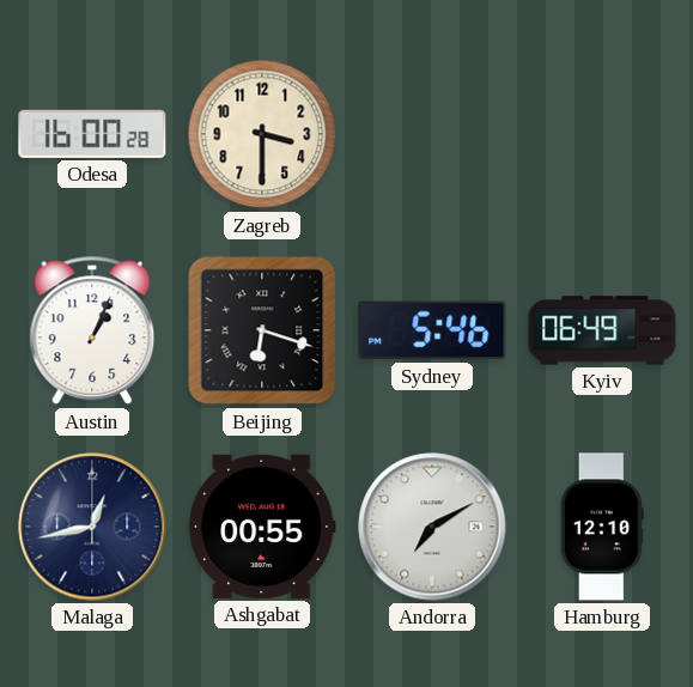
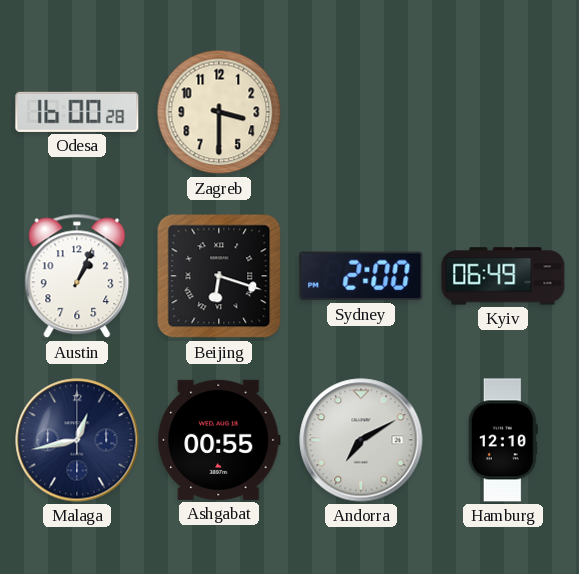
Sydney: 5:46 -> 2:00 (361, 276)
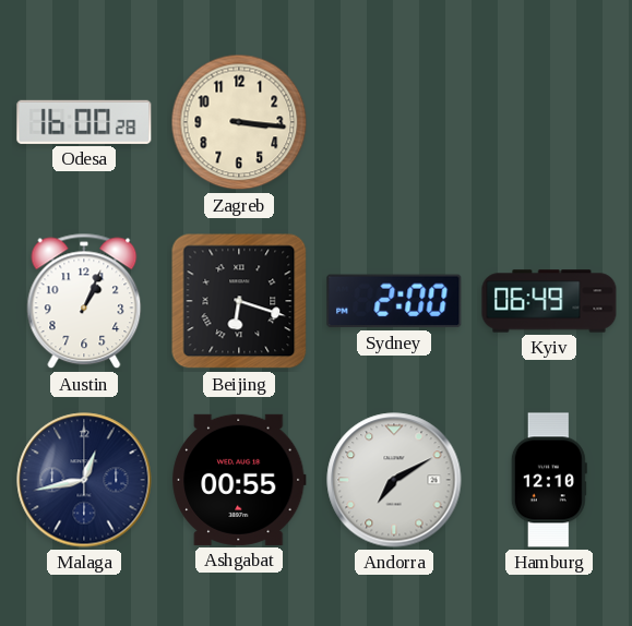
Zagreb: 3:30 -> 3:16 (239, 122)
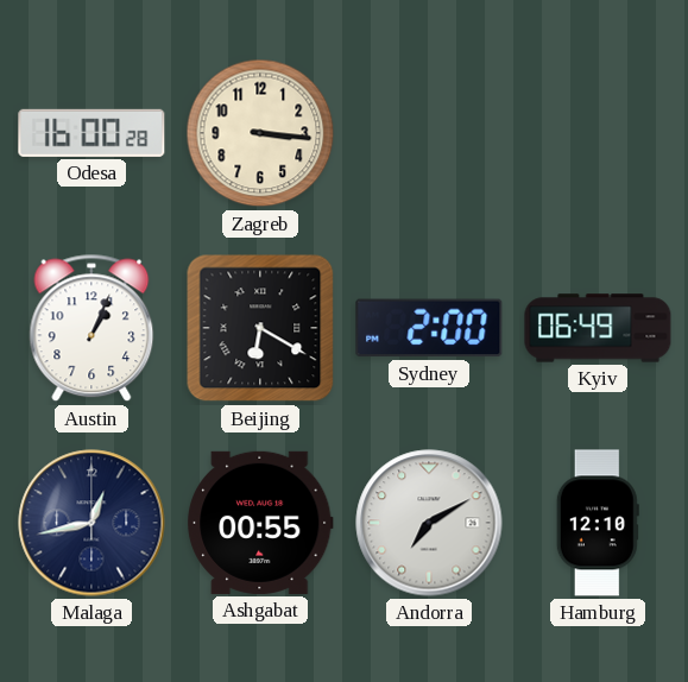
Beijing: 6:18 -> 6:20 (260, 328)
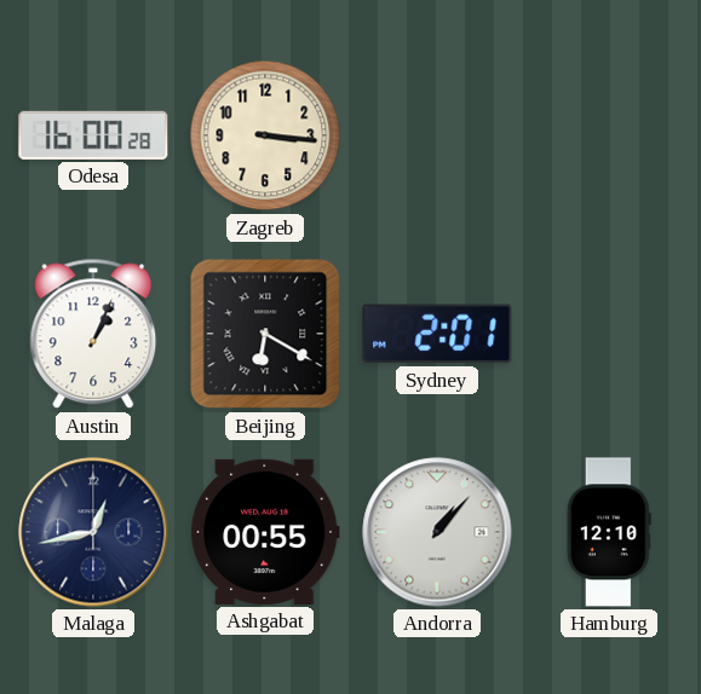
Sydney: 2:00 -> 2:01 (437, 334)
Kyiv: 06:49 -> none (598, 328)
Andorra: 7:10 -> 1:07 (437, 532)
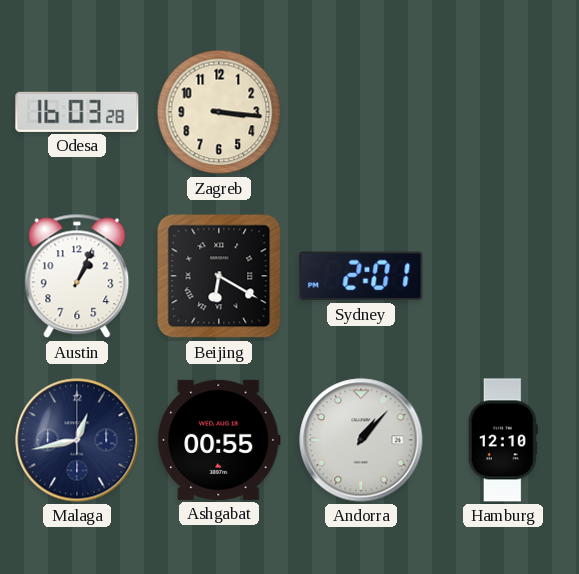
Odesa: 16:00 -> 16:03 (77, 112)
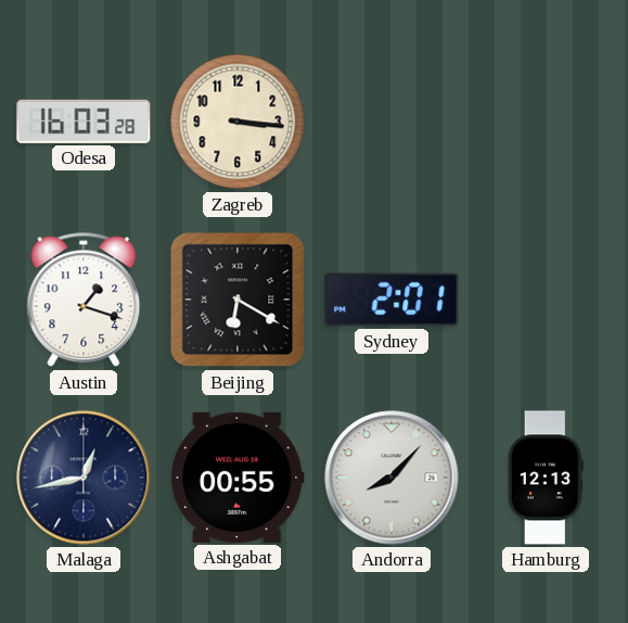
Austin: 1:04 -> 1:18 (84, 300)
Andorra: 1:07 -> 8:07 (392, 478)
Hamburg: 12:10 -> 12:13 (546, 478)
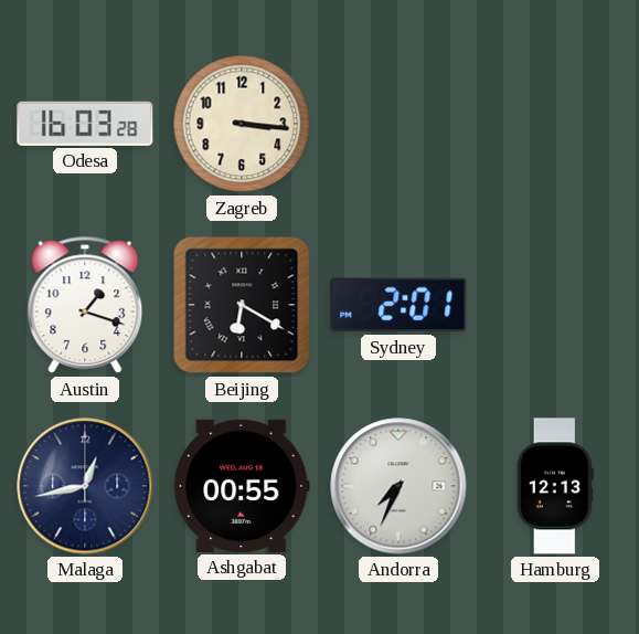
Andorra: 8:07 -> 7:34 (398, 486)
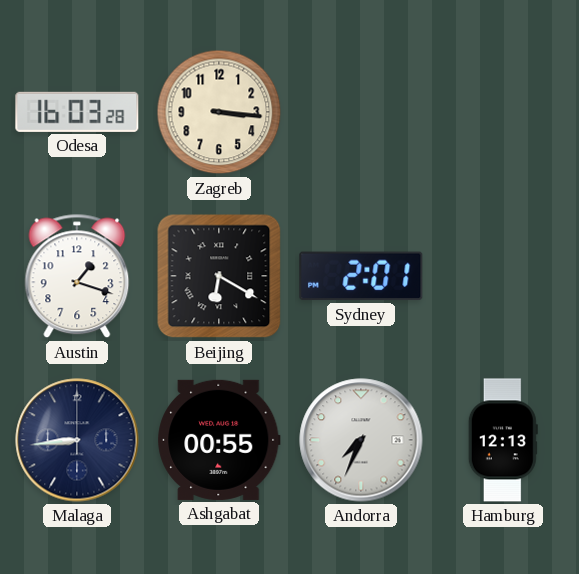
Malaga: 12:43 -> 8:44 (77, 440)
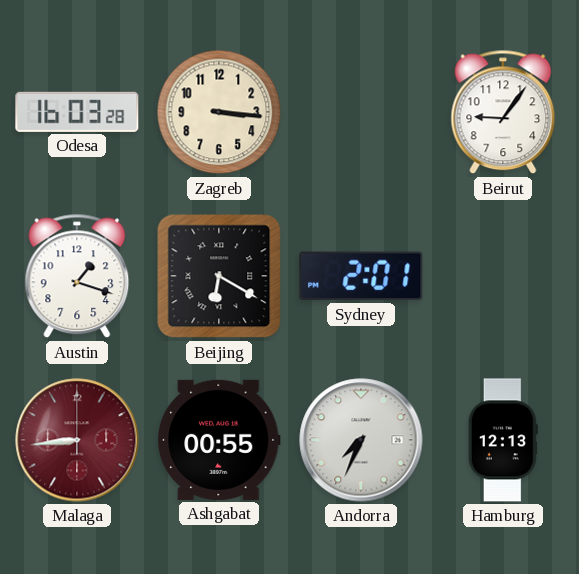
Beirut: none -> 9:06 (503, 112)
Malaga dial: navy -> burgundy (77, 440)
